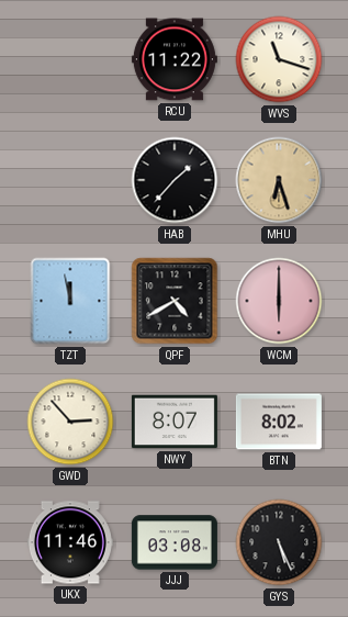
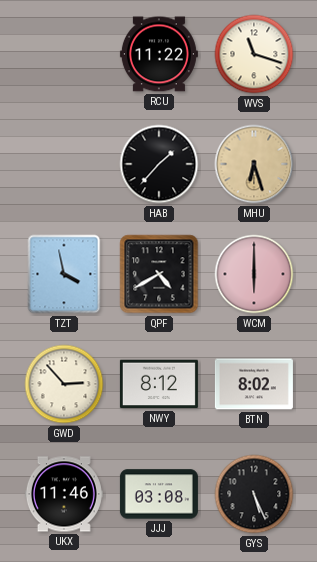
TZT: 11:58 -> 3:58 (64, 274)
NWY: 8:07 -> 8:12 (159, 384)
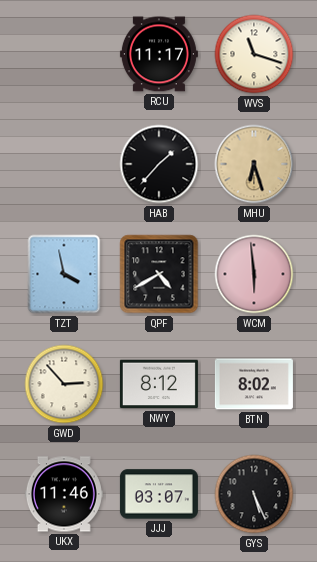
RCU: 11:22 -> 11:17 (159, 54)
WCM: 6:00 -> 5:59 (254, 274)
JJJ: 03:08 -> 03:07 (159, 494)
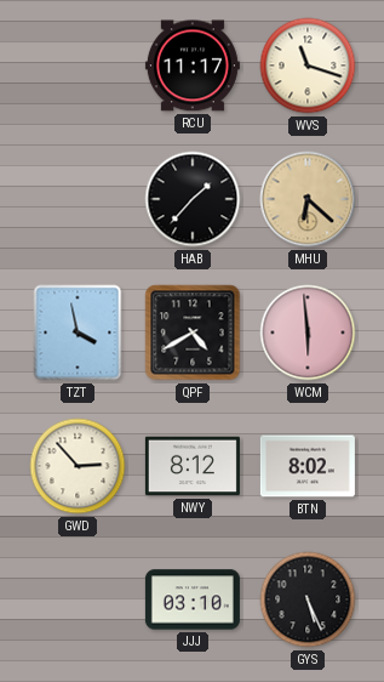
MHU: 6:27 -> 6:22 (308, 199)
UKX: 11:46 -> none (64, 494)
JJJ: 03:07 -> 03:10 (193, 599)
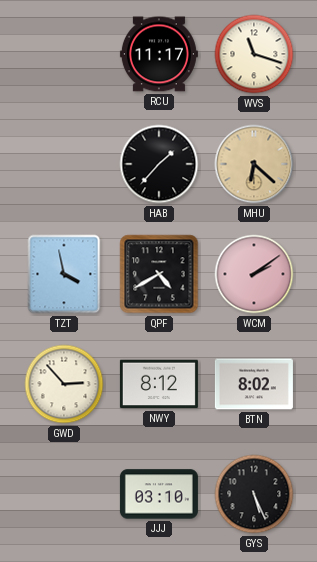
WCM: 5:59 -> 2:09 (254, 274)
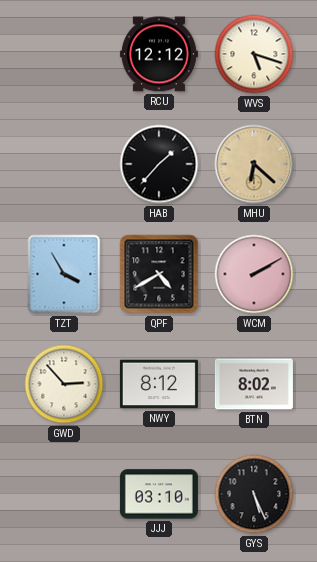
RCU: 11:17 -> 12:12 (159, 54)
WVS: 11:18 -> 5:18 (254, 54)
TZT: 3:58 -> 3:55 (64, 274)
WCM: 2:09 -> 2:10 (254, 274)
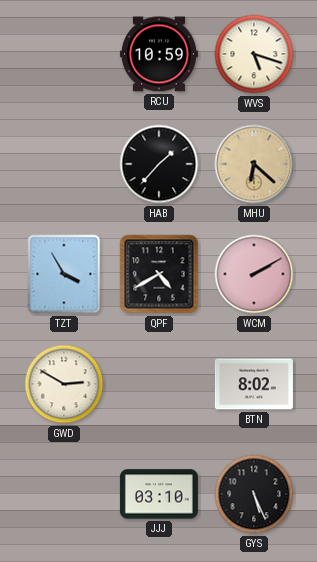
RCU: 12:12 -> 10:59 (159, 54)
GWD: 2:53 -> 2:50 (64, 384)
NWY: 8:12 -> none (159, 384)
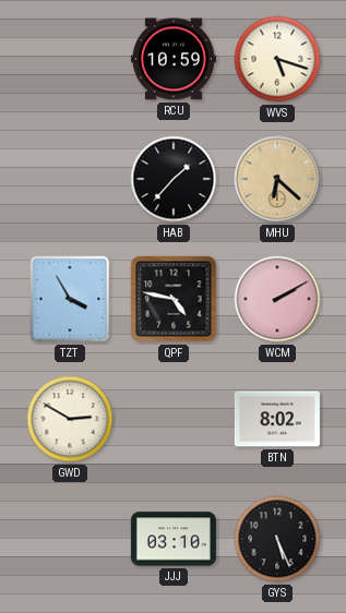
QPF: 4:40 -> 4:47 (174, 299)
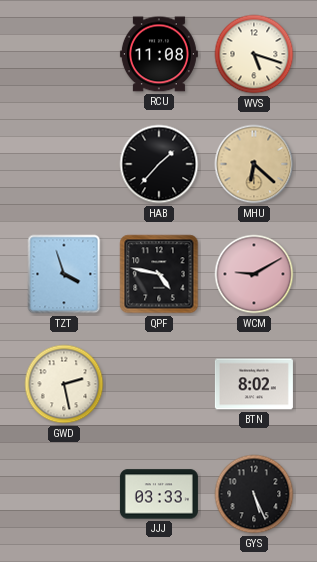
RCU: 10:59 -> 11:08 (159, 54)
TZT: 3:55 -> 3:57 (64, 274)
WCM: 2:10 -> 9:10 (254, 274)
GWD: 2:50 -> 2:28 (64, 384)
JJJ: 03:10 -> 03:33 (159, 494)
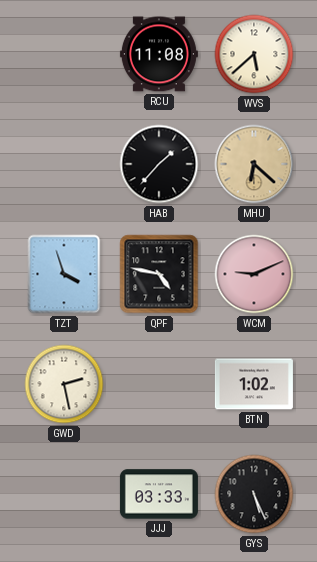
WVS: 5:18 -> 5:38 (254, 54)
WCM: 9:10 -> 9:11 (254, 274)
BTN: 8:02 -> 1:02 (254, 384)
